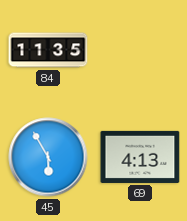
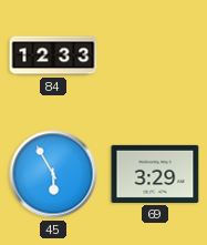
84: 11:35 -> 12:33 (53, 55)
69: 4:13 -> 3:29 (155, 174)
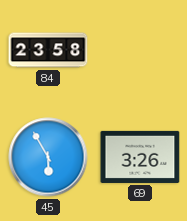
84: 12:33 -> 23:58 (48, 50)
69: 3:29 -> 3:26 (140, 157)
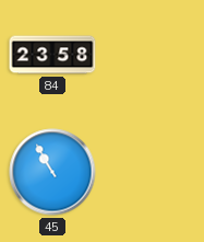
45: 5:55 -> 10:55 (52, 172)
69: 3:26 -> none (140, 157)
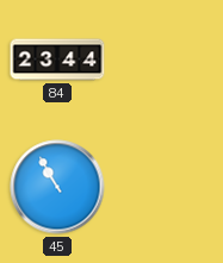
84: 23:58 -> 23:44 (57, 60)
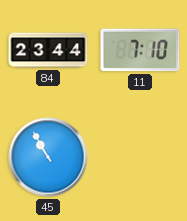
11: none -> 7:10 (140, 50)
